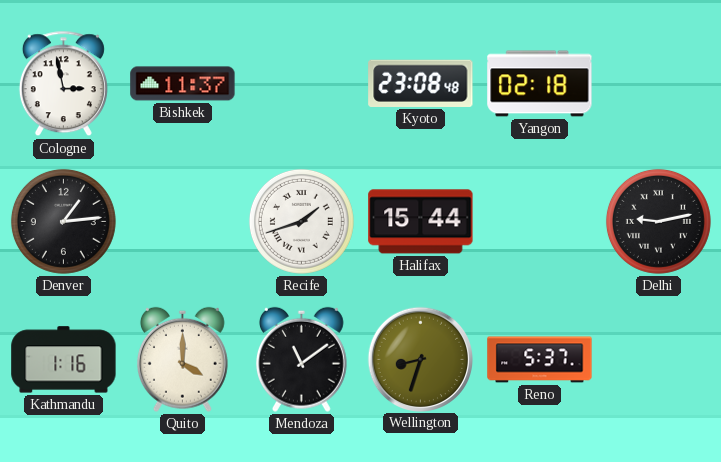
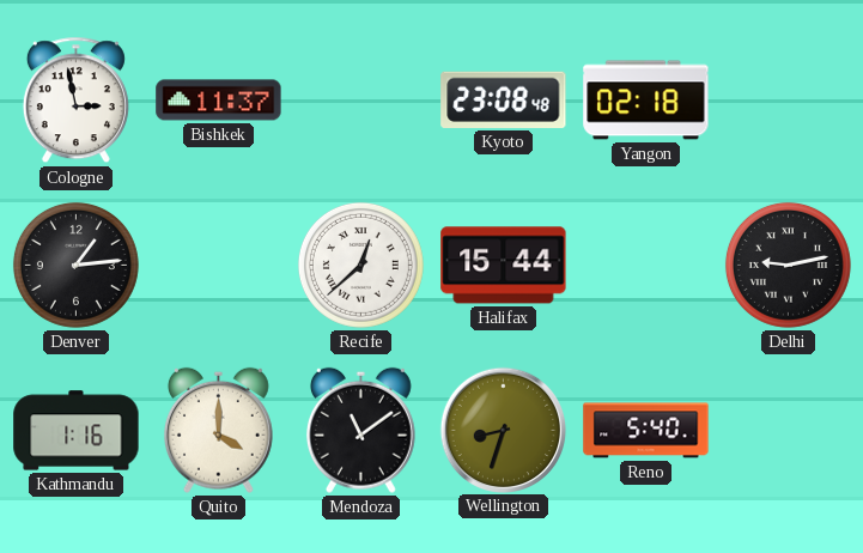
Recife: 1:42 -> 12:38 (360, 265)
Reno: 5:37 -> 5:40 (646, 431)
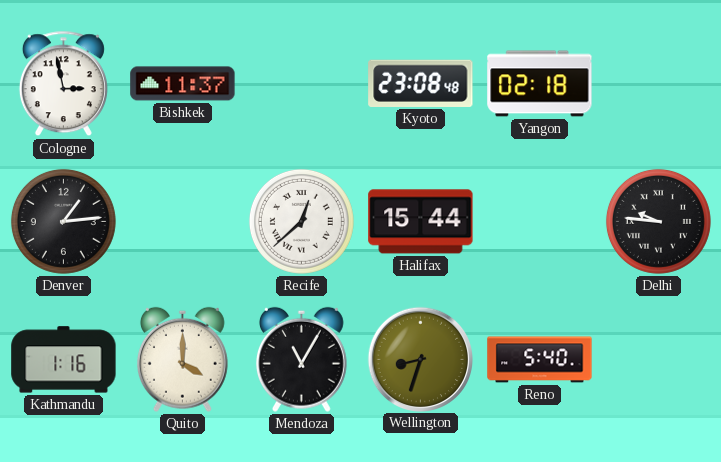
Delhi: 9:13 -> 9:46 (658, 221)
Mendoza: 11:09 -> 11:05 (301, 359)
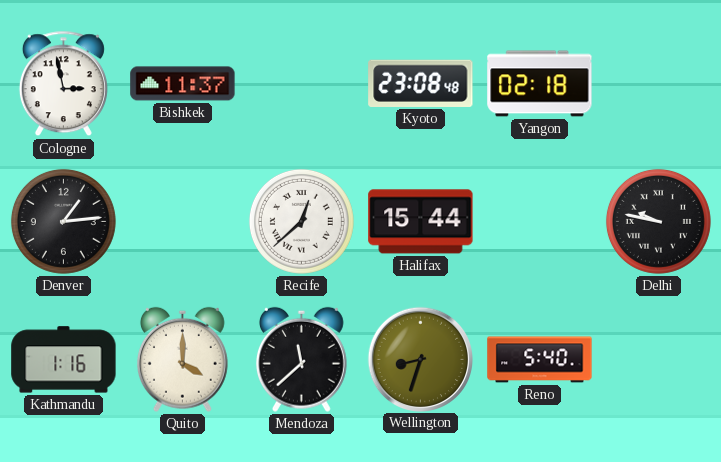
Delhi: 9:46 -> 9:47 (658, 221)
Mendoza: 11:05 -> 11:38 (301, 359)
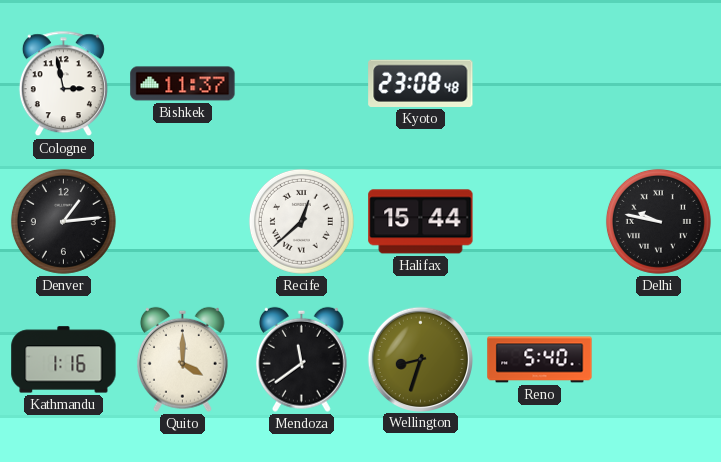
Yangon: 02:18 -> none (540, 84)
Mendoza: 11:38 -> 11:39 (301, 359)
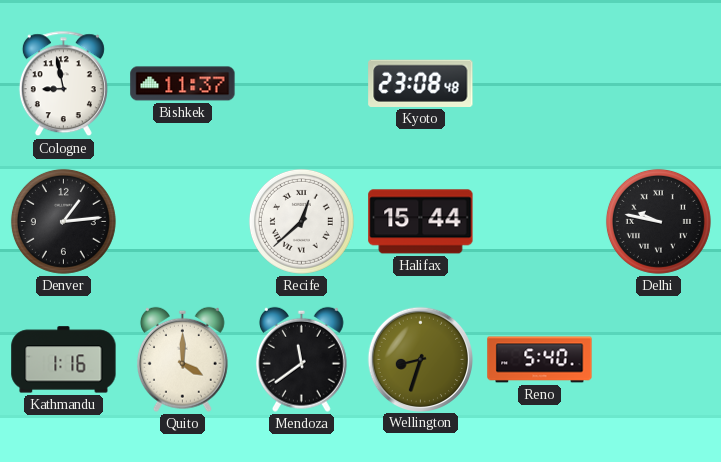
Cologne: 2:58 -> 8:58 (63, 84)
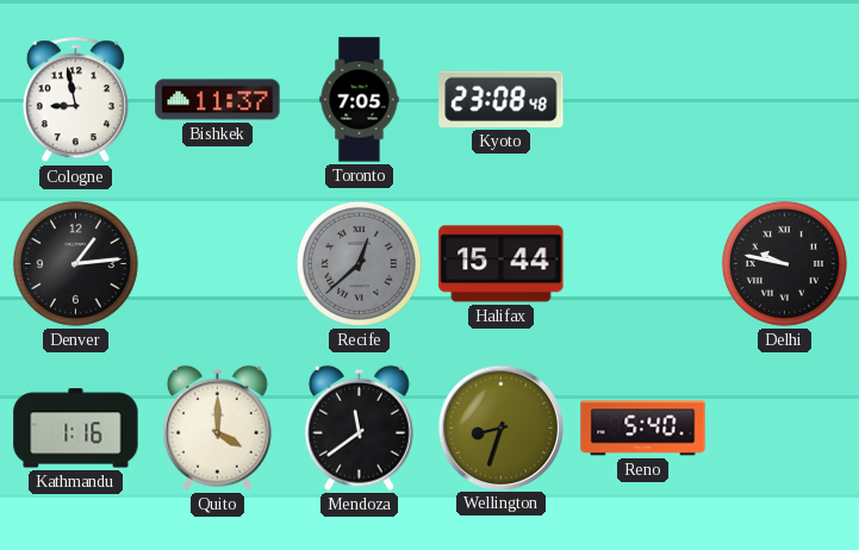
Toronto: none -> 7:05 (360, 100)
Recife dial: white -> grey (359, 263)
